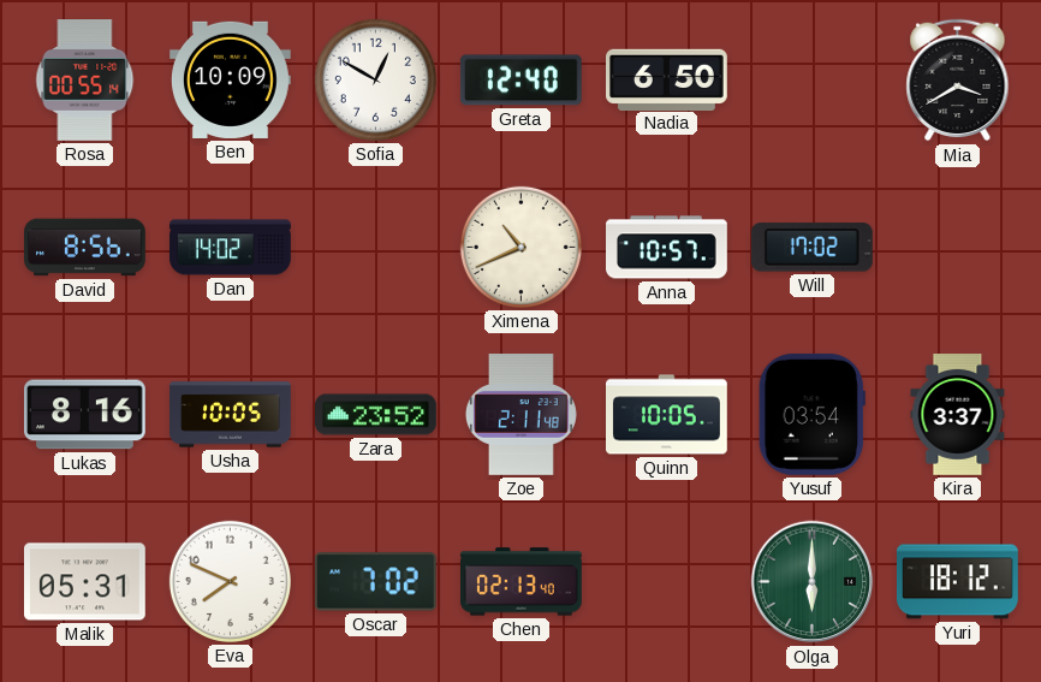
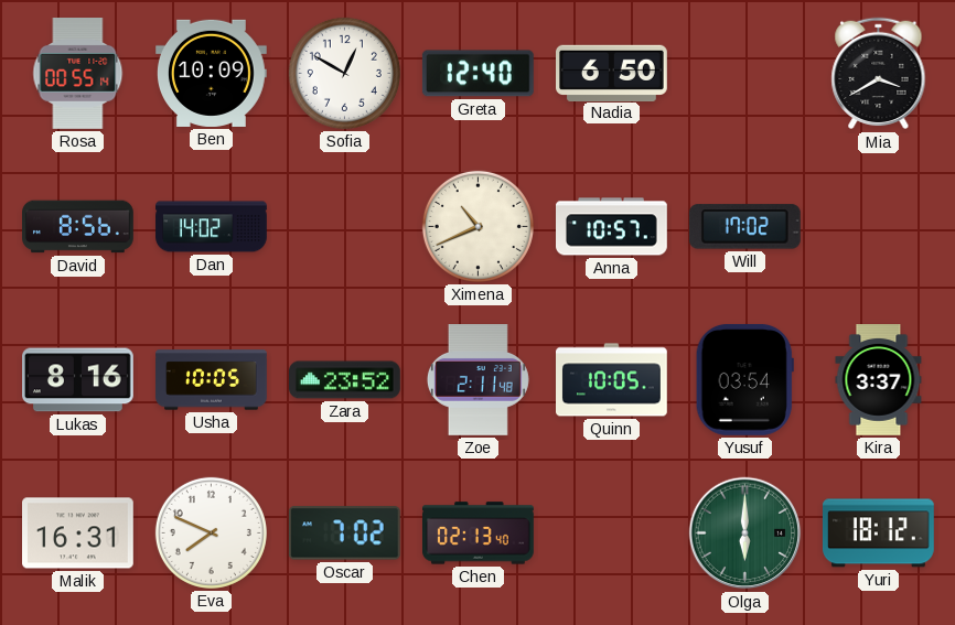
Malik: 05:31 -> 16:31 (78, 534)
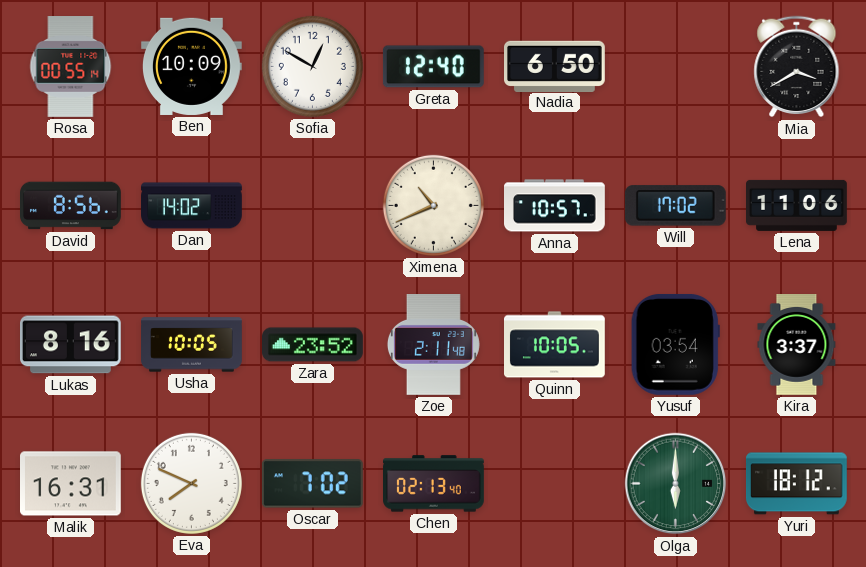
Lena: none -> 11:06 (797, 205)
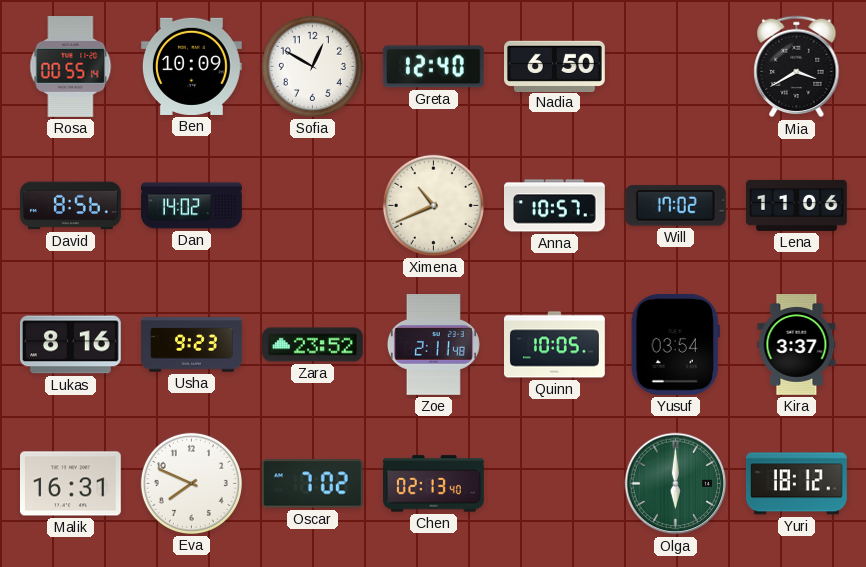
Usha: 10:05 -> 9:23 (192, 345)
